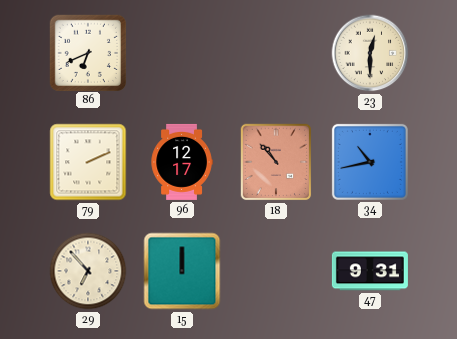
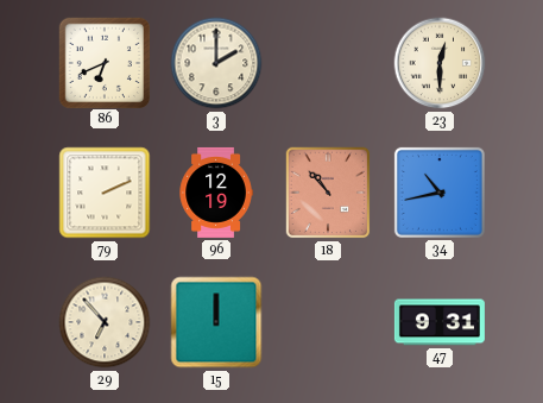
3: none -> 2:00 (216, 63)
96: 12:17 -> 12:19 (216, 193)
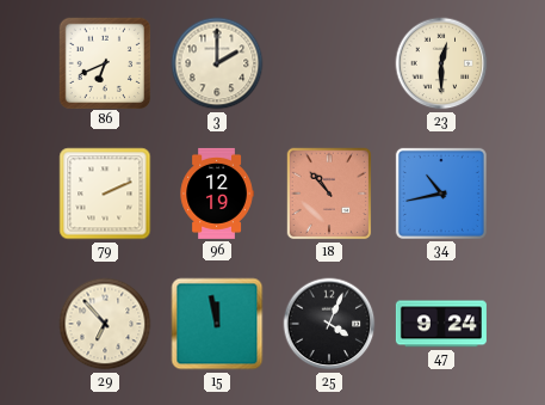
15: 12:00 -> 11:58 (217, 324)
25: none -> 4:04 (329, 324)
47: 9:31 -> 9:24 (441, 324)
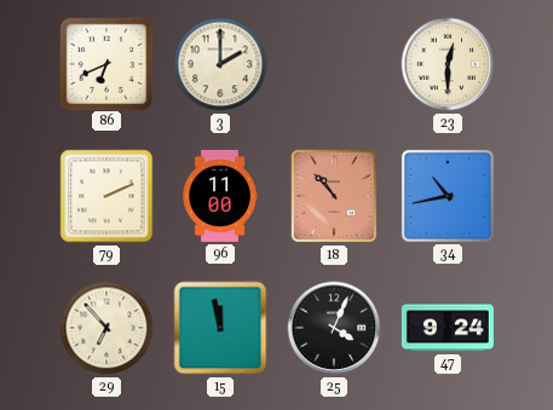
96: 12:19 -> 11:00 (220, 196)
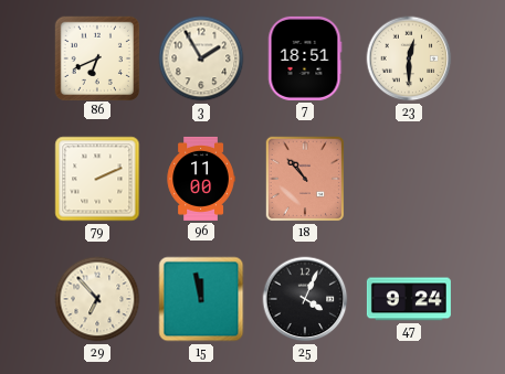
3: 2:00 -> 1:55 (201, 58)
7: none -> 18:51 (305, 58)
34: 10:43 -> none (448, 196)
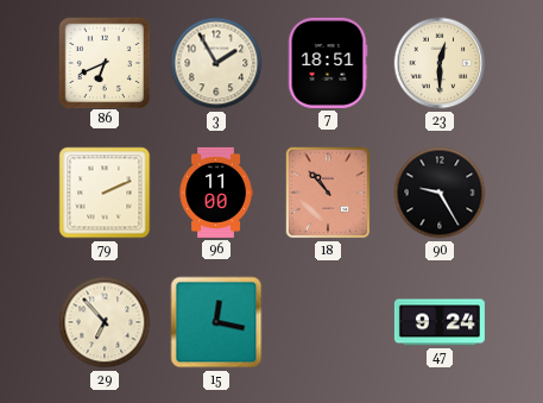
90: none -> 9:25 (440, 193)
15: 11:58 -> 12:17 (216, 322)
25: 4:04 -> none (305, 299)
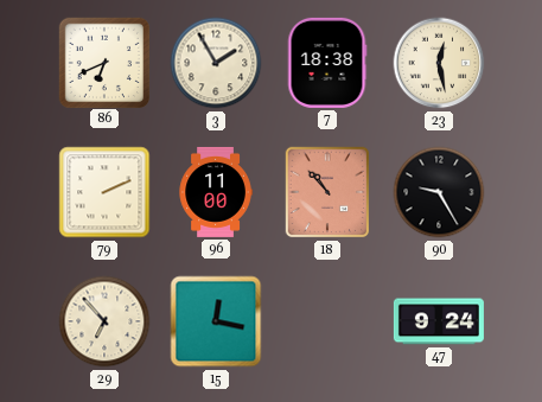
7: 18:51 -> 18:38 (327, 63)
23: 12:30 -> 12:28 (439, 63)
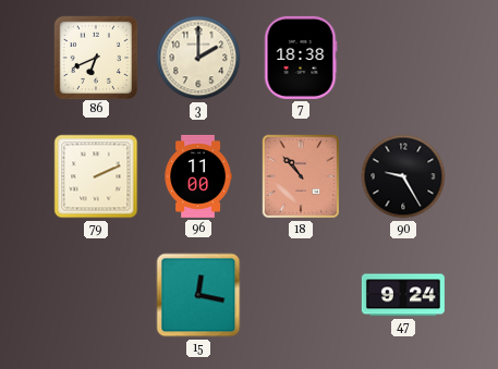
3: 1:55 -> 2:00 (198, 58)
23: 12:28 -> none (439, 63)
29: 6:53 -> none (104, 321)
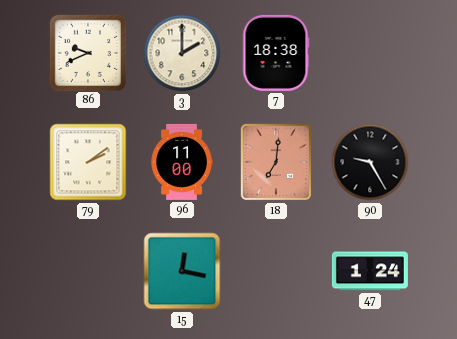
86: 6:41 -> 9:41 (87, 52)
79: 2:11 -> 2:09 (88, 162)
18: 10:53 -> 7:01 (276, 162)
47: 9:24 -> 1:24 (370, 271)
